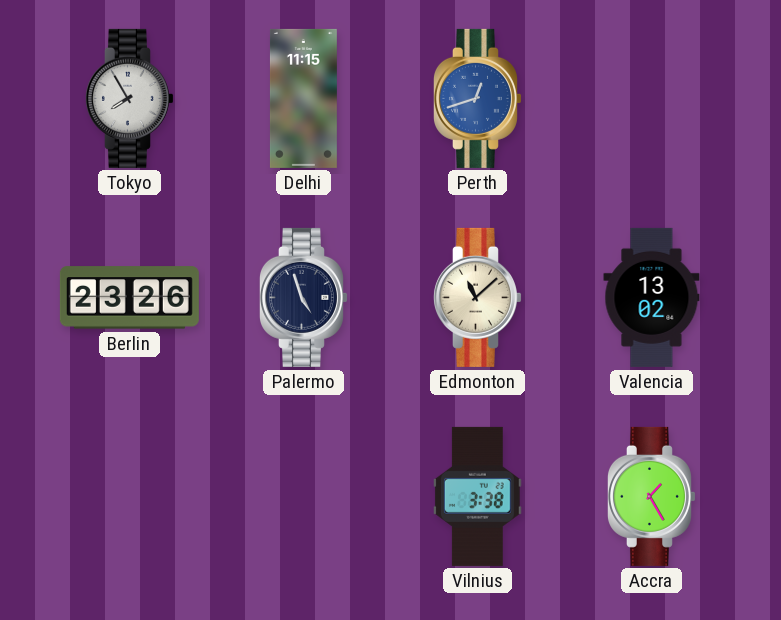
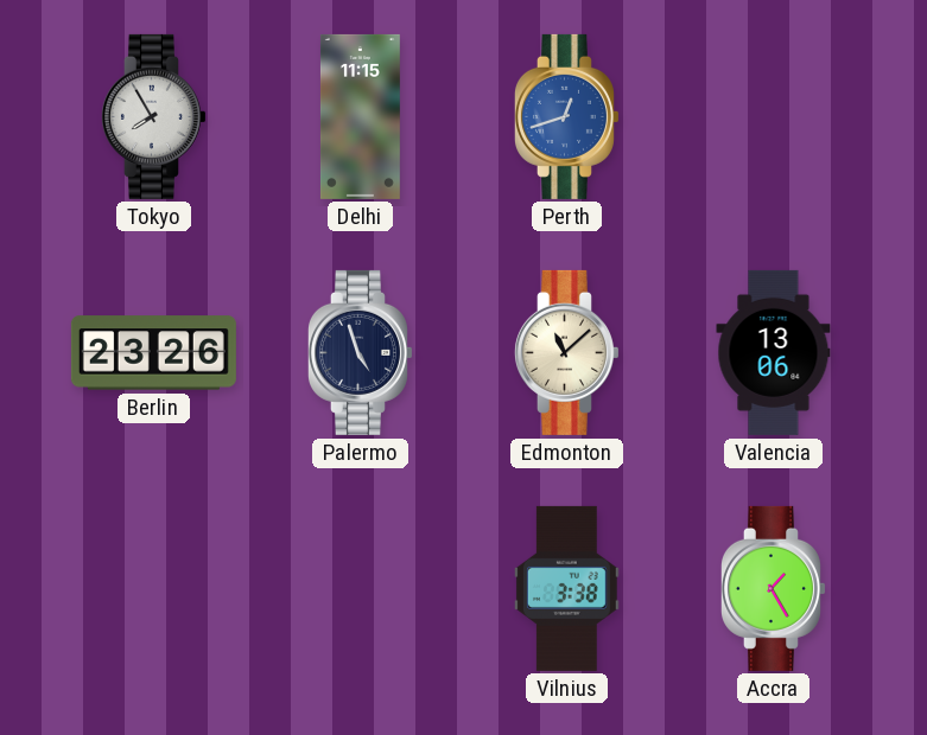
Valencia: 13:02 -> 13:06 (774, 352)
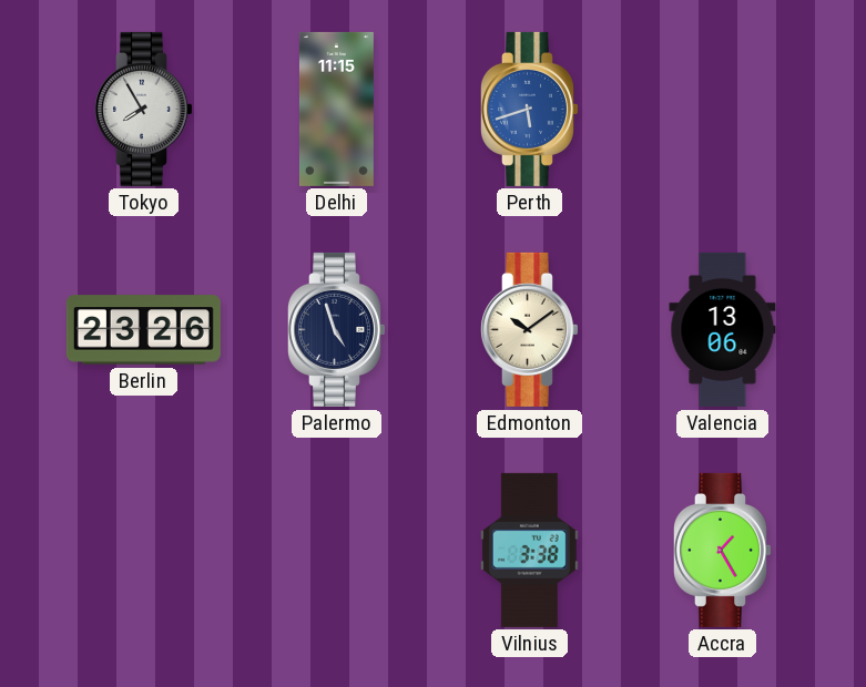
Perth: 12:42 -> 5:42 (529, 109)
Edmonton: 11:08 -> 10:09 (529, 329)
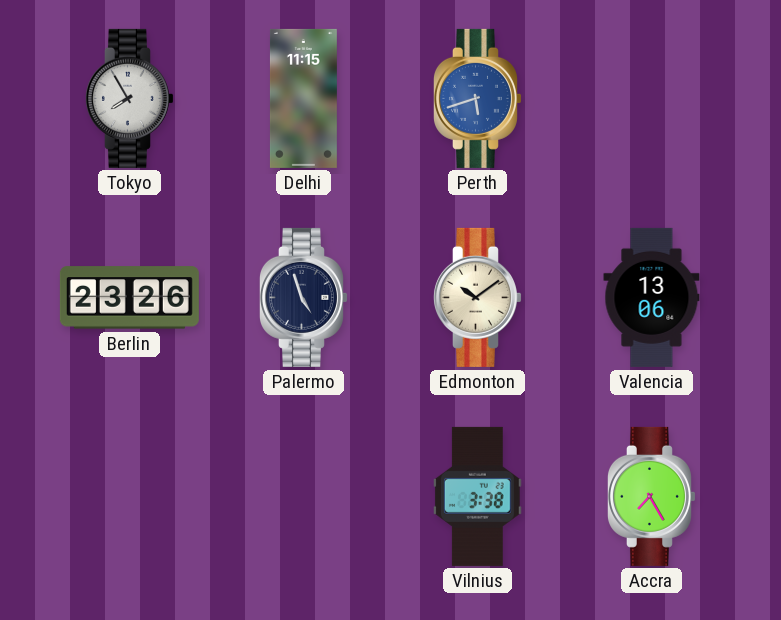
Accra: 1:25 -> 7:25 (651, 496)
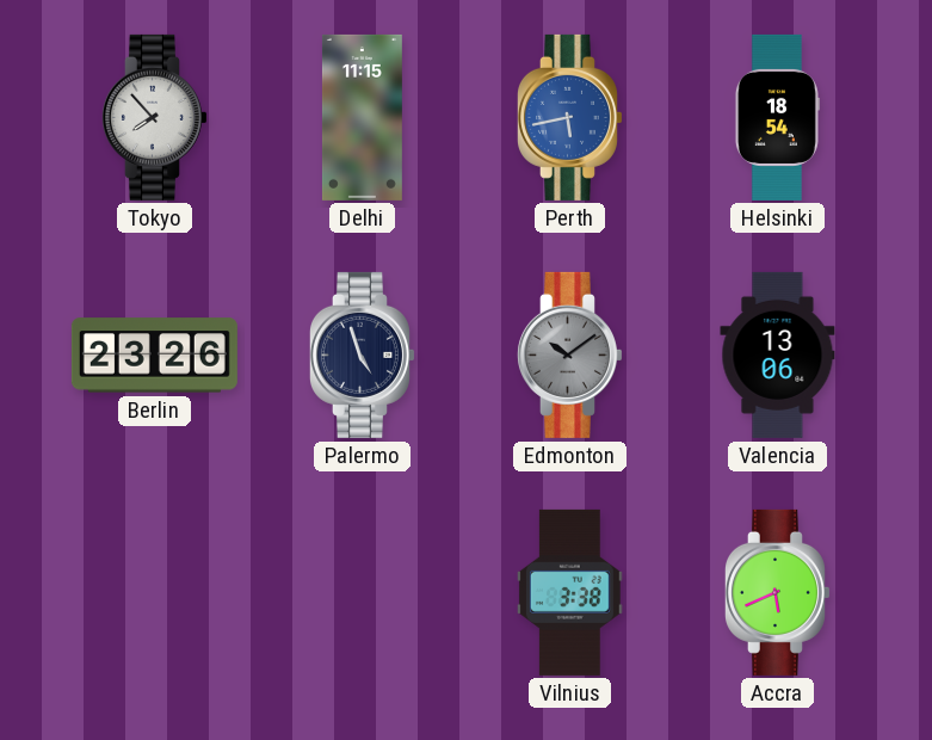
Tokyo: 7:55 -> 7:53 (154, 117)
Perth: 5:42 -> 5:43 (569, 117)
Helsinki: none -> 18:54 (777, 117)
Edmonton dial: cream -> grey (569, 354)
Accra: 7:25 -> 5:41 (777, 592)
